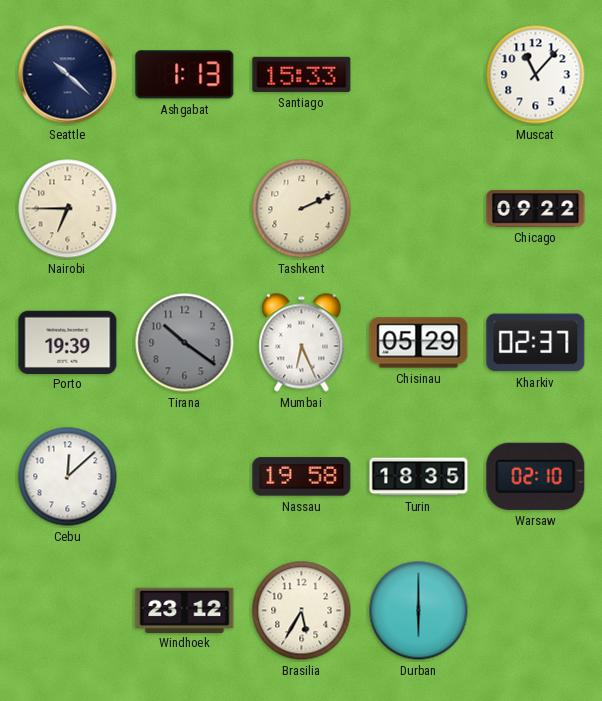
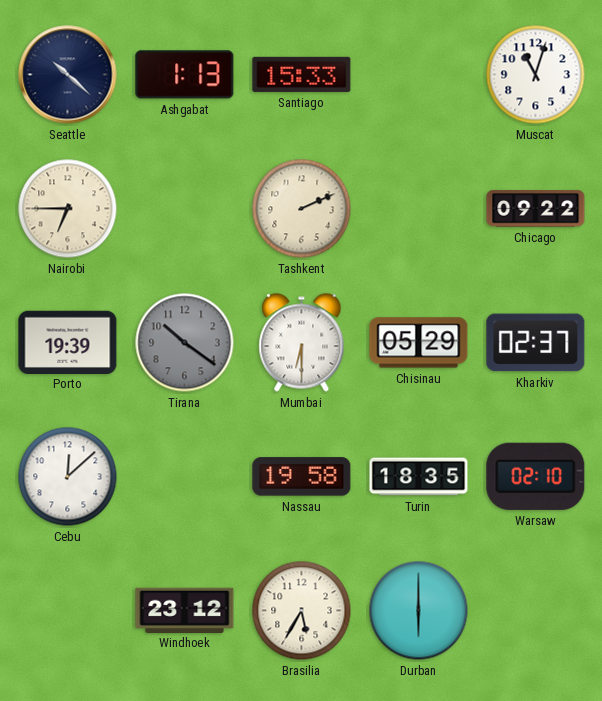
Muscat: 11:07 -> 11:03 (536, 75)
Mumbai: 6:26 -> 6:30 (302, 343)
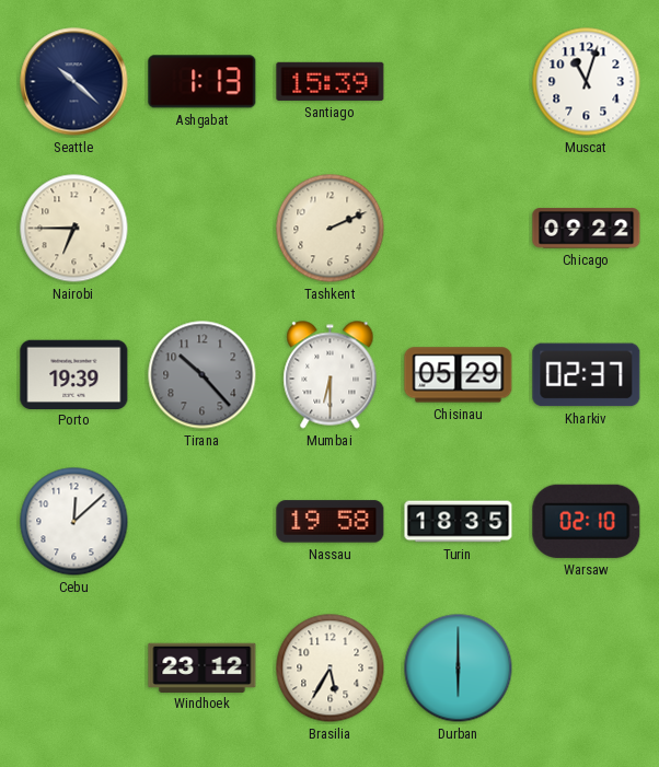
Santiago: 15:33 -> 15:39 (331, 81)
Tirana: 10:21 -> 10:23 (203, 375)
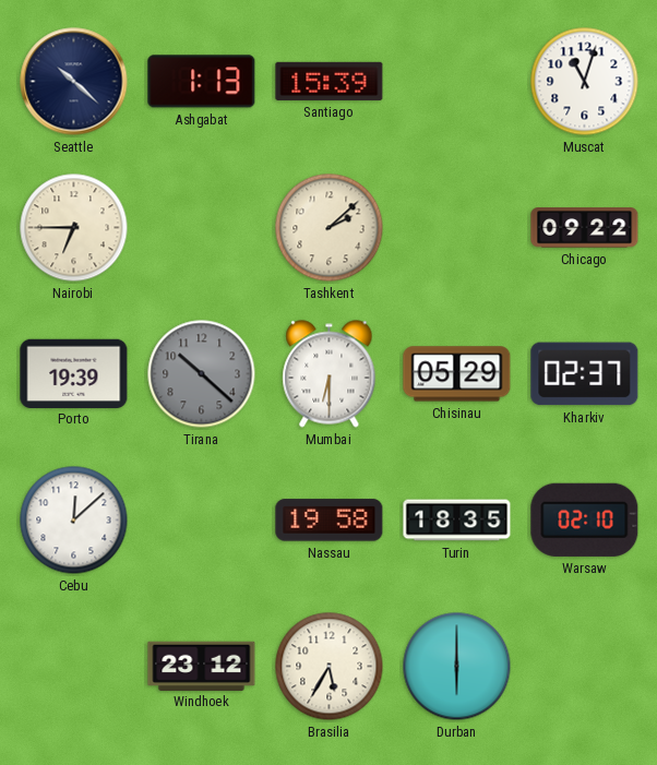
Tashkent: 2:11 -> 2:08 (330, 228)
Tirana: 10:23 -> 10:22 (202, 374)
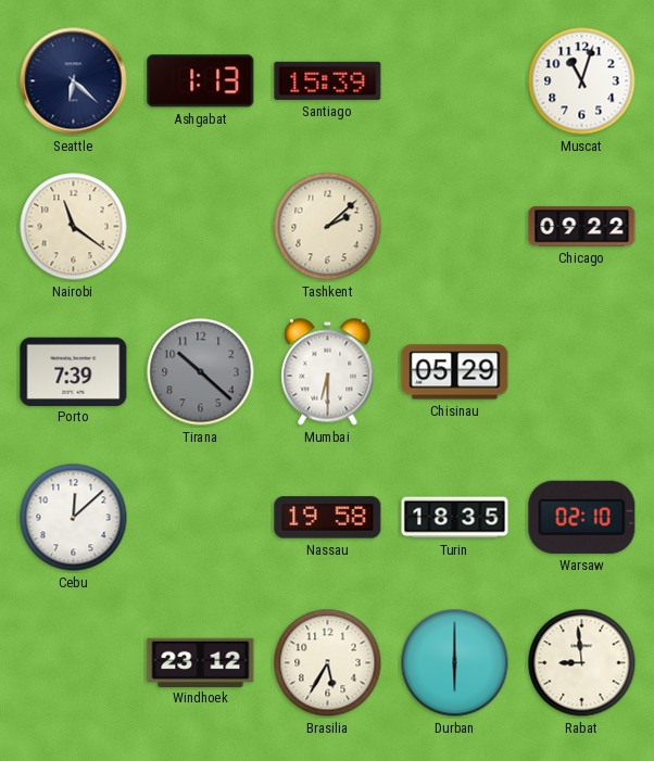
Seattle: 10:22 -> 6:22 (74, 81)
Nairobi: 6:45 -> 11:21 (74, 227)
Porto: 19:39 -> 7:39 (74, 371)
Kharkiv: 02:37 -> none (585, 374)
Rabat: none -> 8:59 (582, 663)
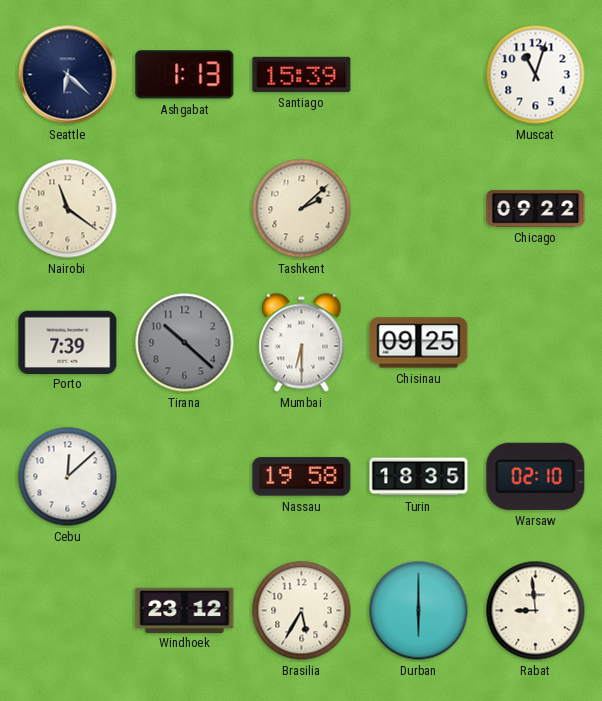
Chisinau: 05:29 -> 09:25 (419, 343)
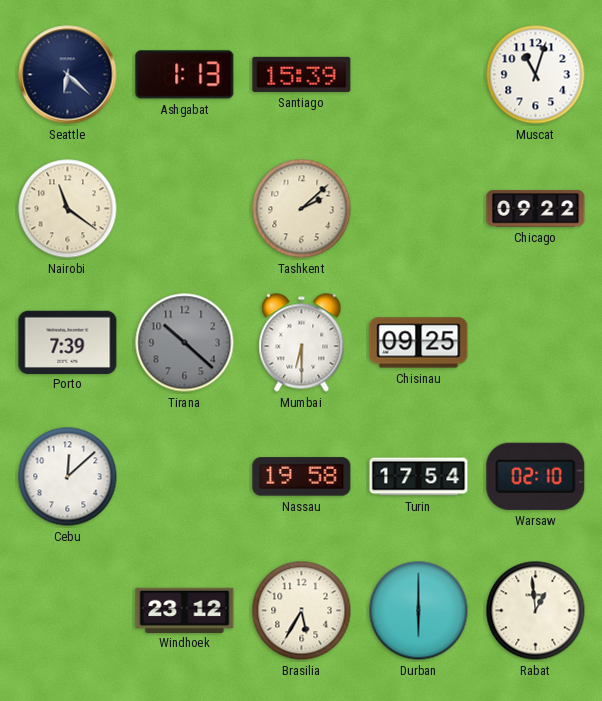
Turin: 18:35 -> 17:54 (419, 477)
Rabat: 8:59 -> 12:59 (536, 611)
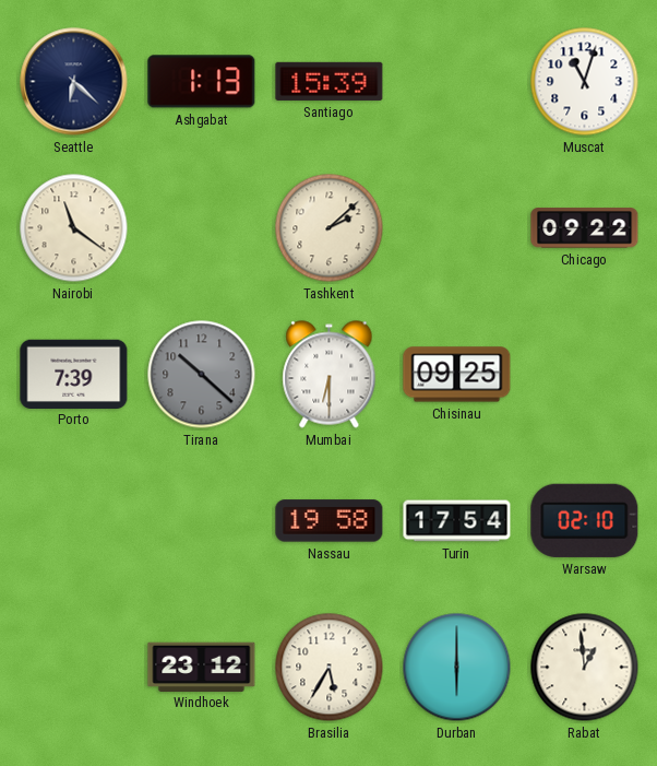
Cebu: 12:08 -> none (68, 477)
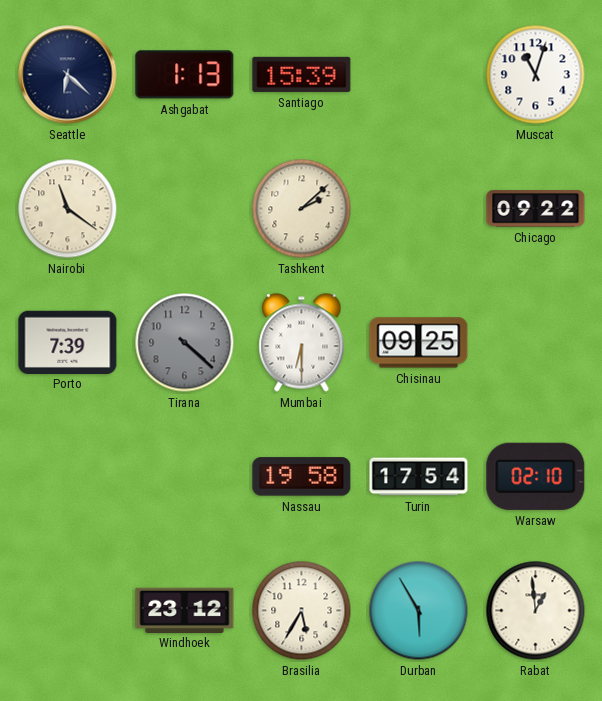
Tirana: 10:22 -> 4:22 (185, 343)
Durban: 6:00 -> 5:55 (419, 611)
